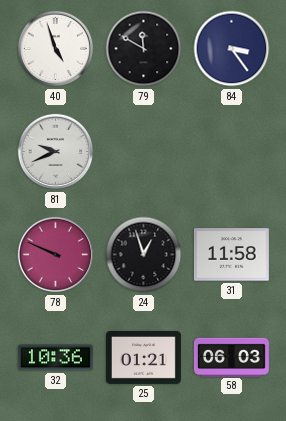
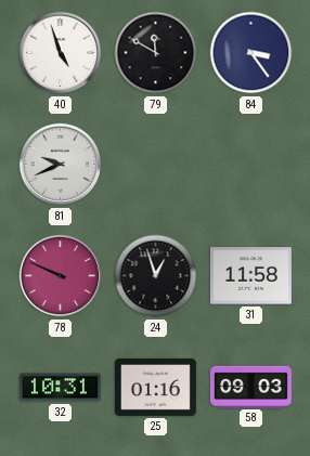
32: 10:36 -> 10:31 (60, 388)
25: 01:21 -> 01:16 (155, 387)
58: 06:03 -> 09:03 (250, 387)
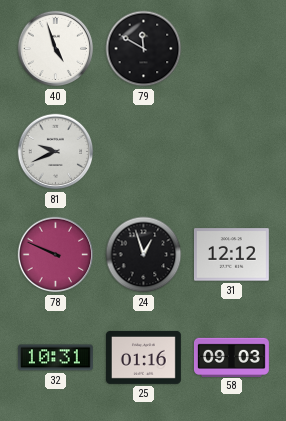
84: 3:24 -> none (251, 53)
31: 11:58 -> 12:12 (231, 255)
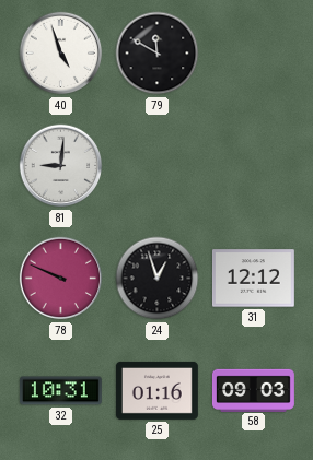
81: 9:41 -> 9:01 (61, 166)
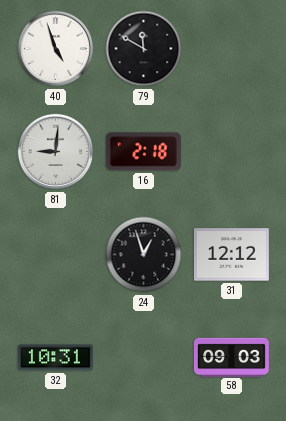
16: none -> 2:18 (143, 152)
78: 9:49 -> none (61, 279)
25: 01:16 -> none (156, 390)
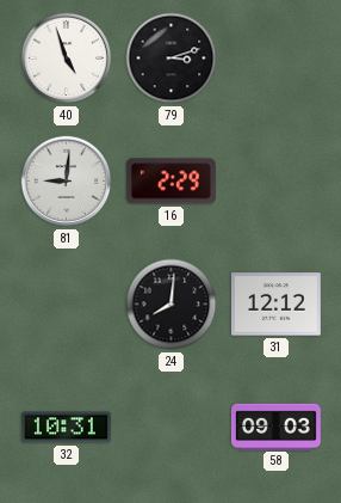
79: 11:50 -> 3:12 (172, 59)
16: 2:18 -> 2:29 (170, 182)
24: 12:57 -> 8:01 (172, 305)
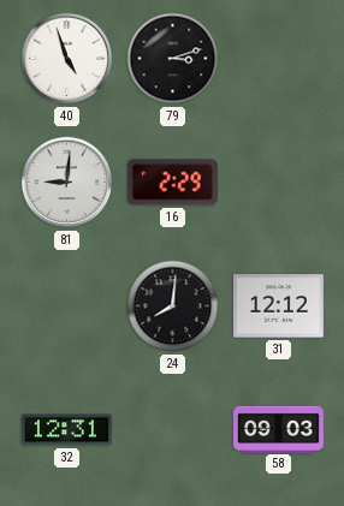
32: 10:31 -> 12:31 (66, 430)
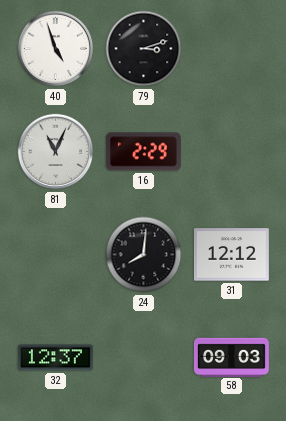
81: 9:01 -> 11:04 (56, 152)
32: 12:31 -> 12:37 (55, 358)
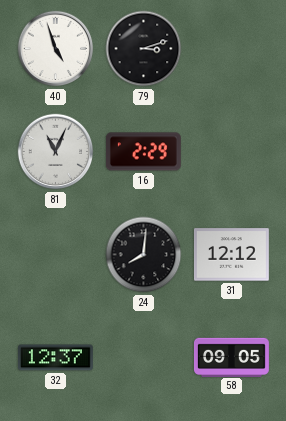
58: 09:03 -> 09:05 (231, 357)
